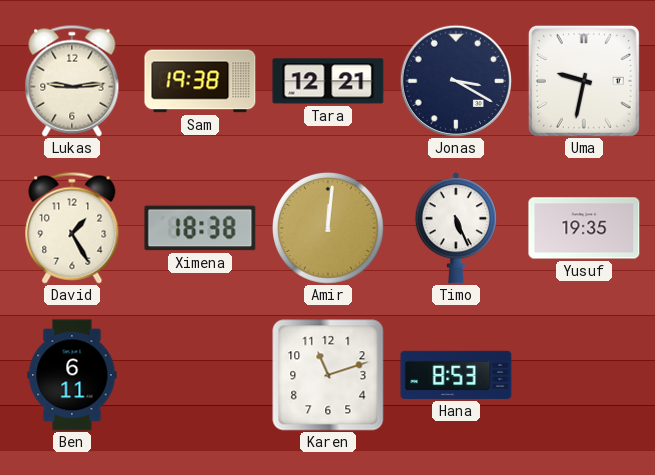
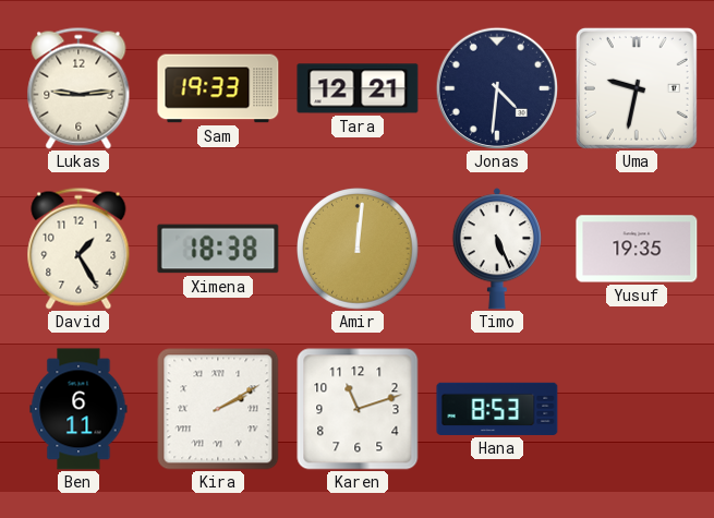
Sam: 19:38 -> 19:33 (218, 88)
Jonas: 3:20 -> 4:31 (496, 87)
Kira: none -> 2:10 (218, 409)
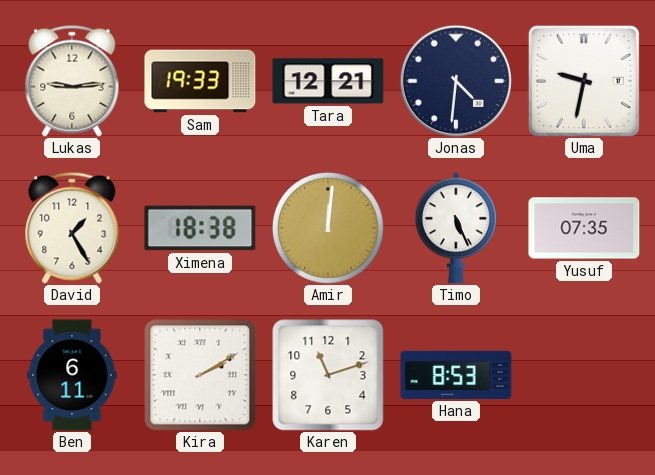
Yusuf: 19:35 -> 07:35 (584, 228)
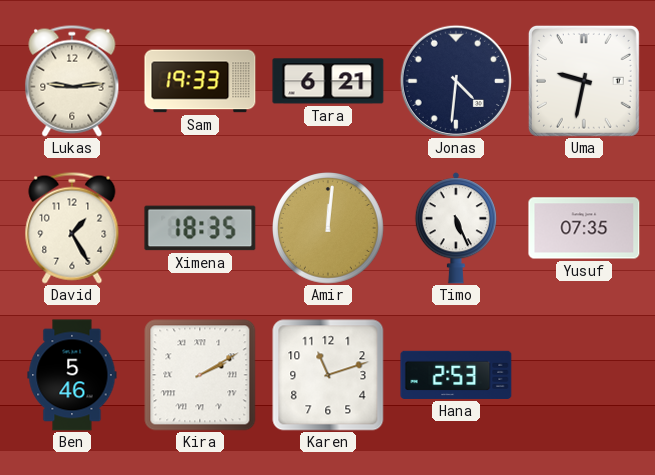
Tara: 12:21 -> 6:21 (328, 81)
Ximena: 18:38 -> 18:35 (200, 228)
Ben: 6:11 -> 5:46 (72, 375)
Hana: 8:53 -> 2:53 (456, 375)
